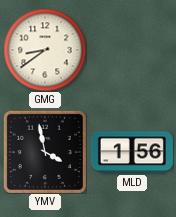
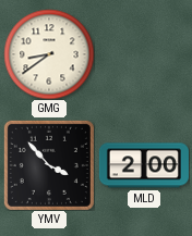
YMV: 3:58 -> 3:53 (49, 165)
MLD: 1:56 -> 2:00 (144, 165)
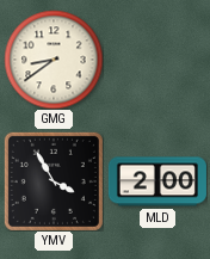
YMV: 3:53 -> 3:55 (54, 181)
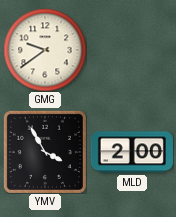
GMG: 8:39 -> 9:39 (45, 50)
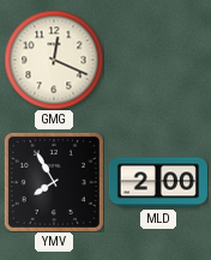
GMG: 9:39 -> 12:19 (54, 60)
YMV: 3:55 -> 7:55 (54, 182)
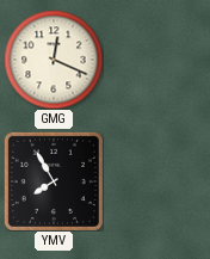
MLD: 2:00 -> none (158, 182)
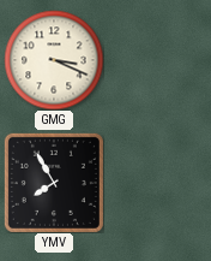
GMG: 12:19 -> 3:19 (54, 60)
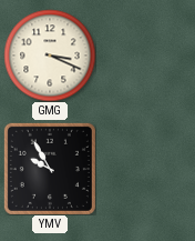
YMV: 7:55 -> 9:55 (50, 169)
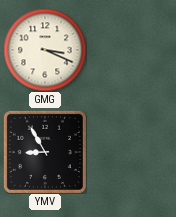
YMV: 9:55 -> 8:55 (45, 152)
